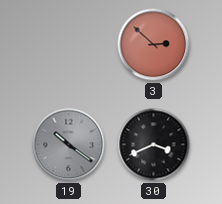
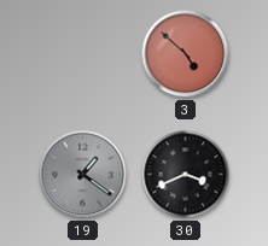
3: 2:52 -> 4:52 (186, 54)
19: 10:21 -> 1:21 (83, 175)
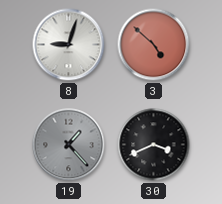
8: none -> 9:03 (69, 45)
19: 1:21 -> 1:23 (69, 145)
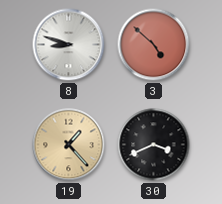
8: 9:03 -> 8:48 (69, 45)
19 dial: grey -> champagne (69, 145)
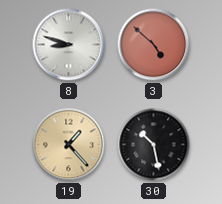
30: 3:41 -> 10:28 (154, 145)
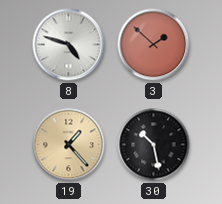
8: 8:48 -> 4:48 (69, 45)
3: 4:52 -> 1:52 (154, 45)
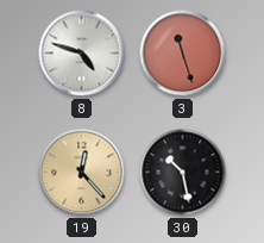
3: 1:52 -> 11:27 (183, 54)
19: 1:23 -> 12:23 (82, 173)
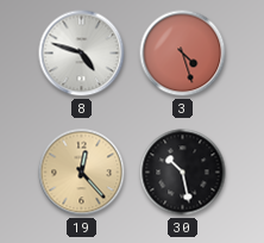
3: 11:27 -> 4:27 (183, 54)
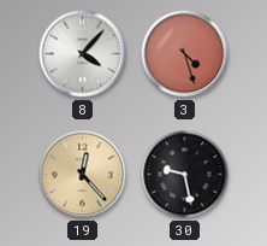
8: 4:48 -> 4:07 (83, 54)
30: 10:28 -> 9:28 (185, 175)
